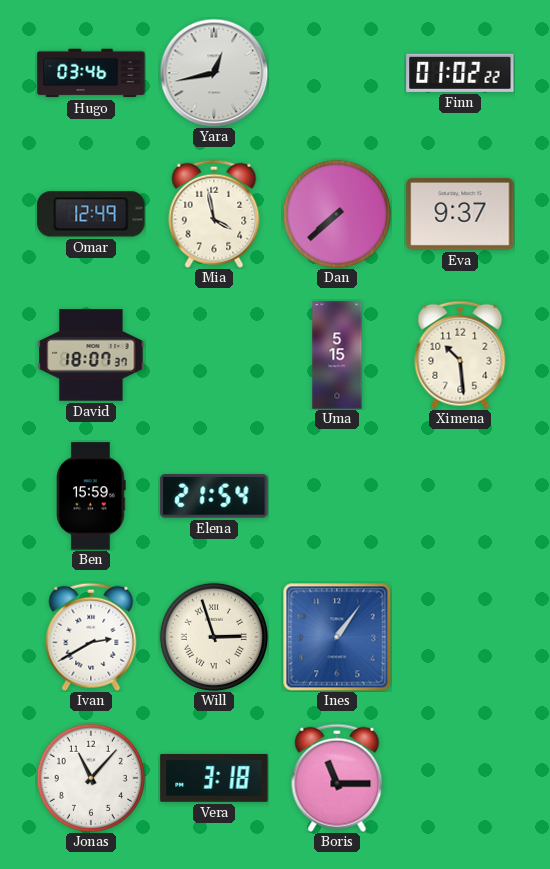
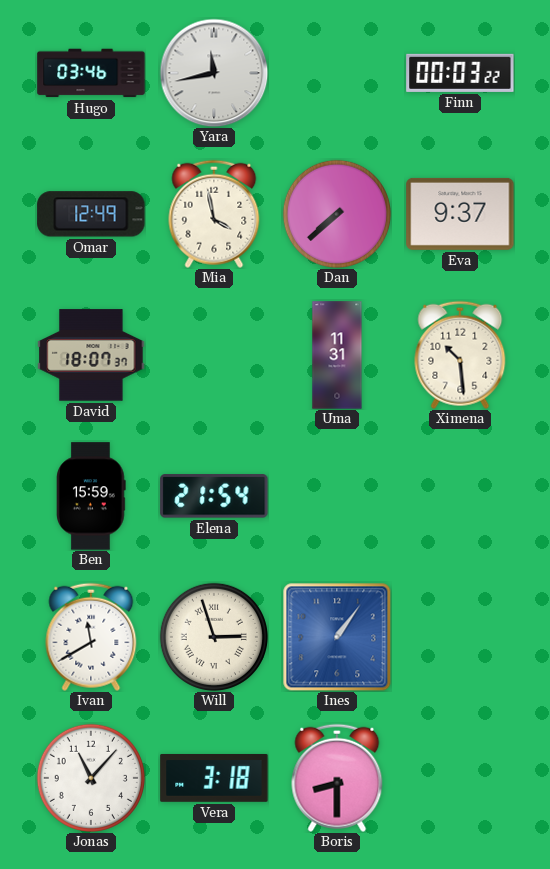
Yara: 12:43 -> 11:43 (214, 73)
Finn: 01:02 -> 00:03 (460, 73)
Uma: 5:15 -> 11:31 (337, 355)
Ivan: 2:40 -> 11:40 (91, 637)
Boris: 11:15 -> 8:30 (337, 778)
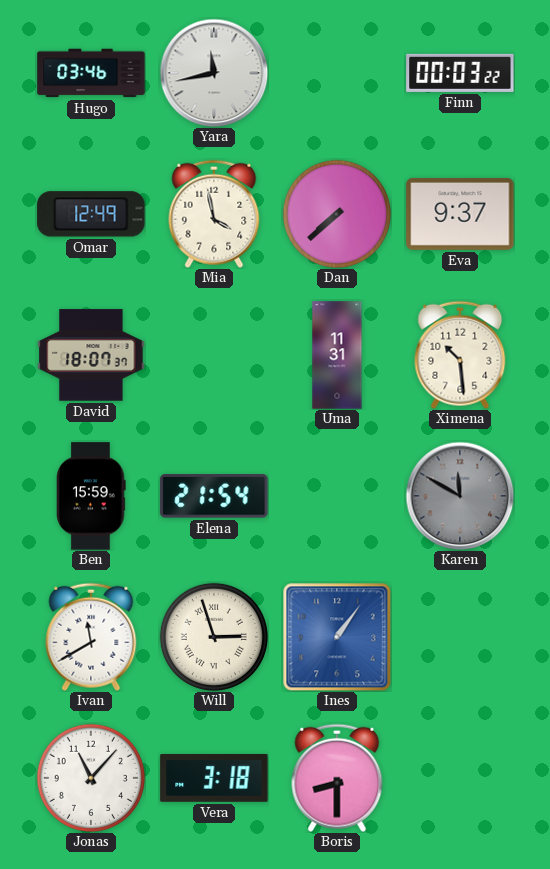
Karen: none -> 11:50 (460, 496)
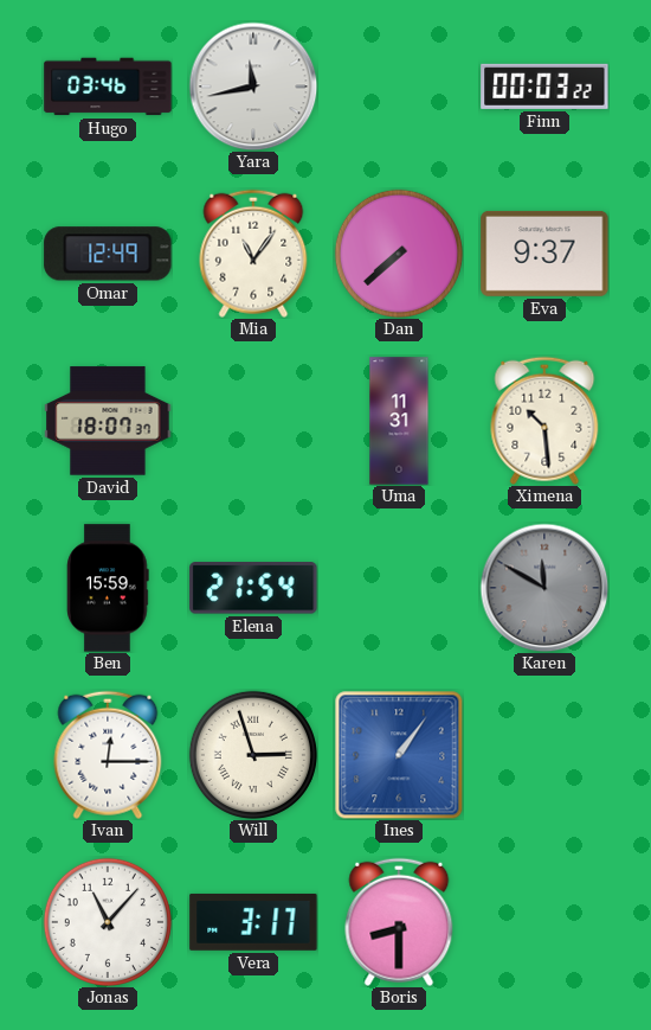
Mia: 3:58 -> 11:06 (253, 254)
Ivan: 11:40 -> 12:15 (108, 755)
Vera: 3:18 -> 3:17 (253, 922)
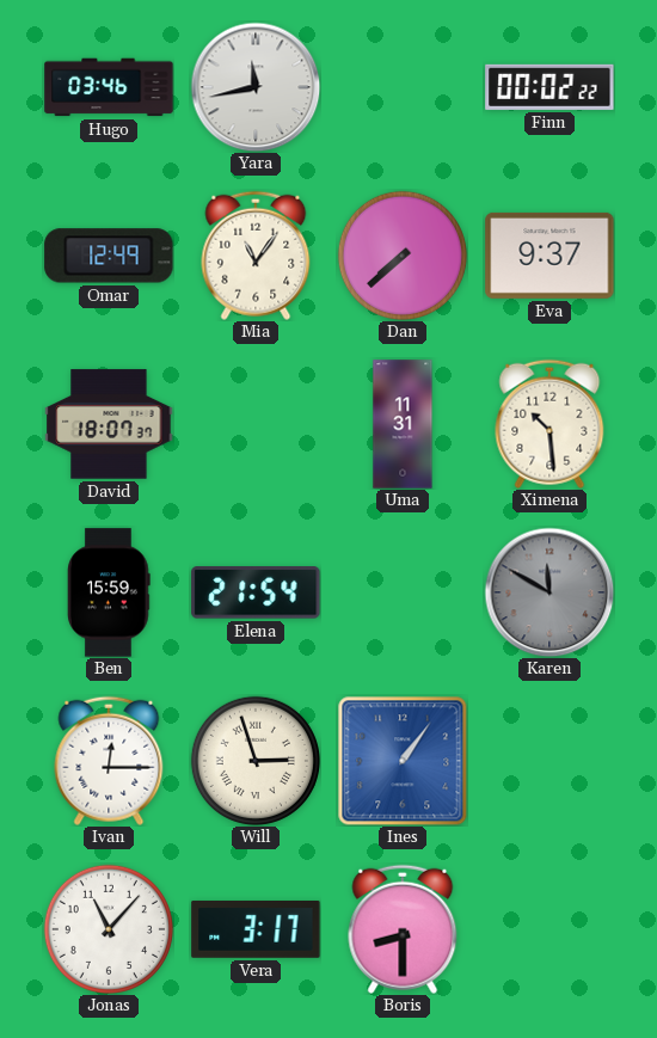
Finn: 00:03 -> 00:02 (549, 87)
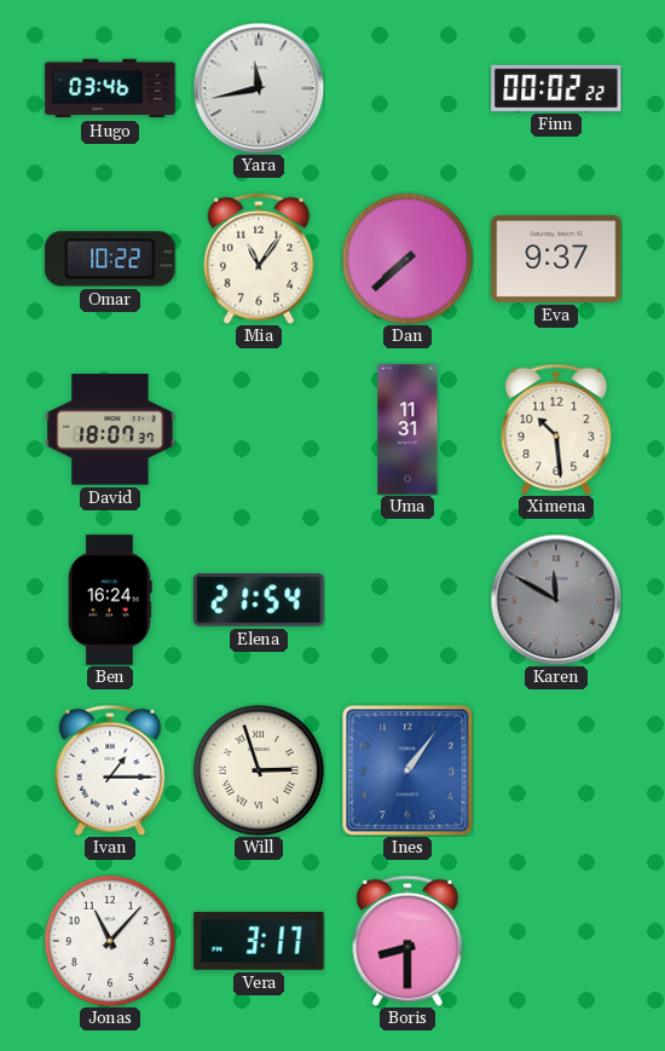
Omar: 12:49 -> 10:22 (110, 259)
Ben: 15:59 -> 16:24 (110, 600)
Ivan: 12:15 -> 1:15 (110, 770)
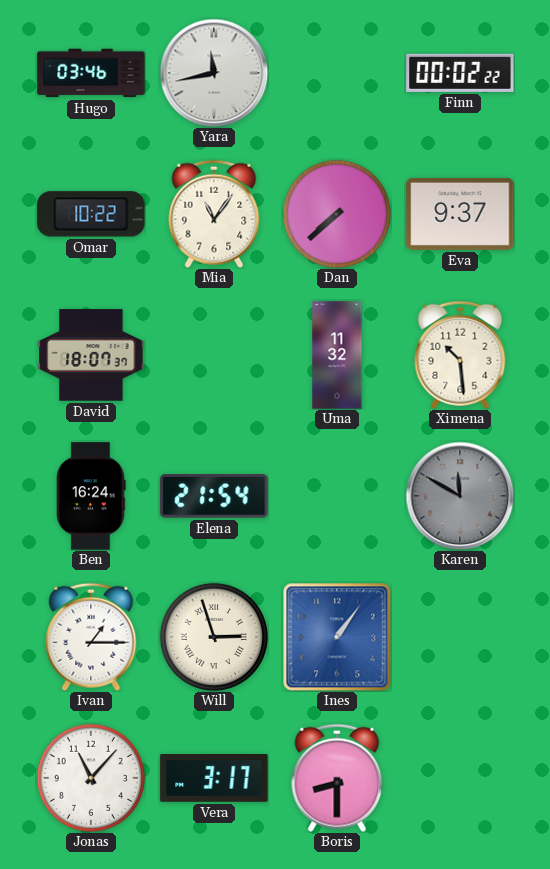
Uma: 11:31 -> 11:32 (337, 355)
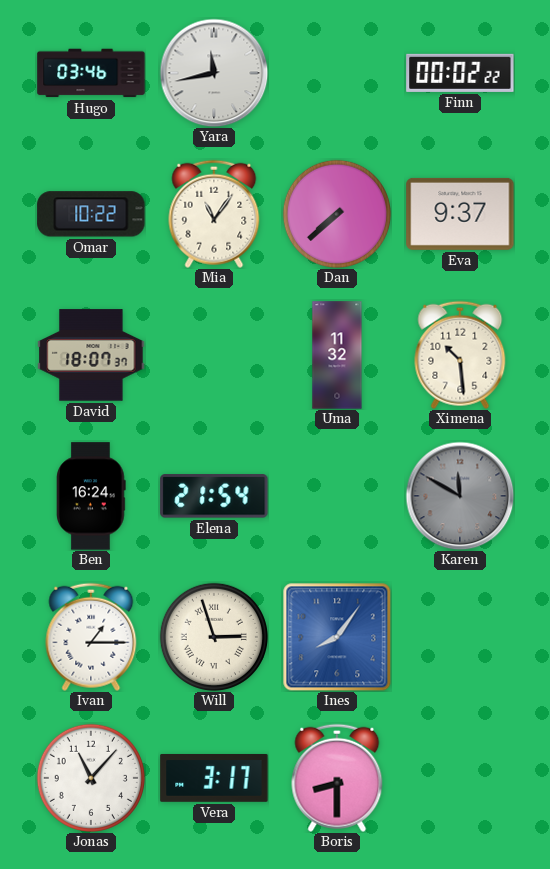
Ines: 1:06 -> 8:06 (337, 637)
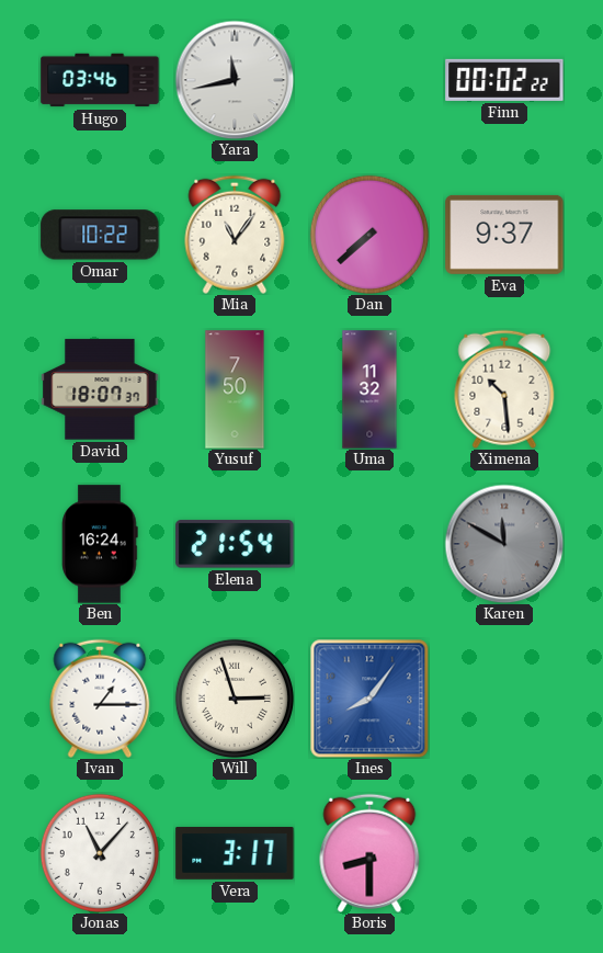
Yusuf: none -> 7:50 (235, 389)
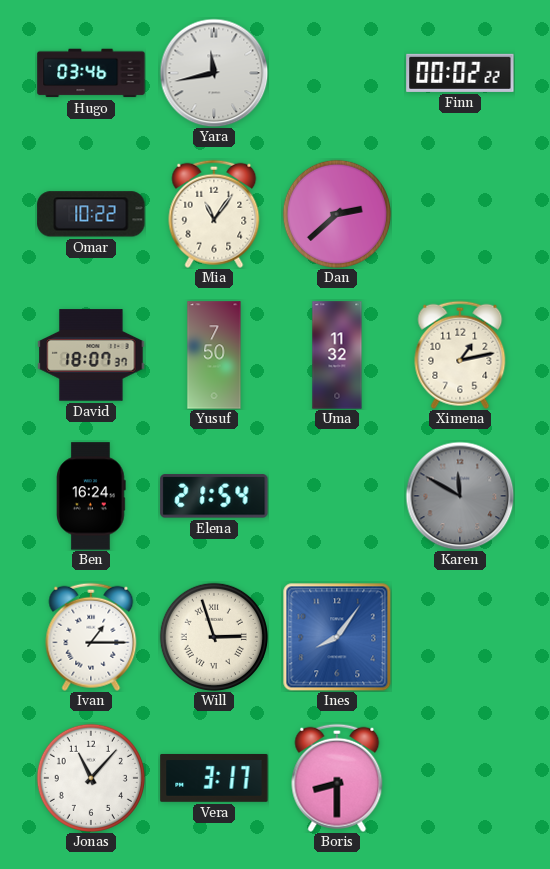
Dan: 7:38 -> 2:38 (337, 214)
Eva: 9:37 -> none (504, 235)
Ximena: 10:29 -> 1:13 (460, 355)
